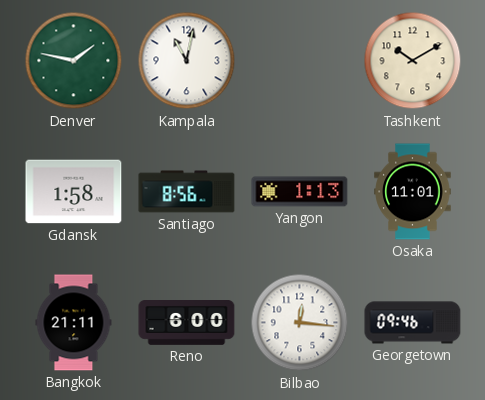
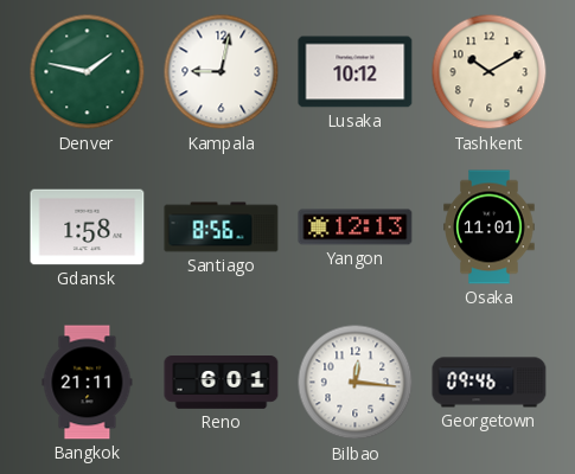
Kampala: 11:02 -> 9:02 (222, 72)
Lusaka: none -> 10:12 (356, 72)
Yangon: 1:13 -> 12:13 (356, 228)
Reno: 6:00 -> 6:01 (222, 383)
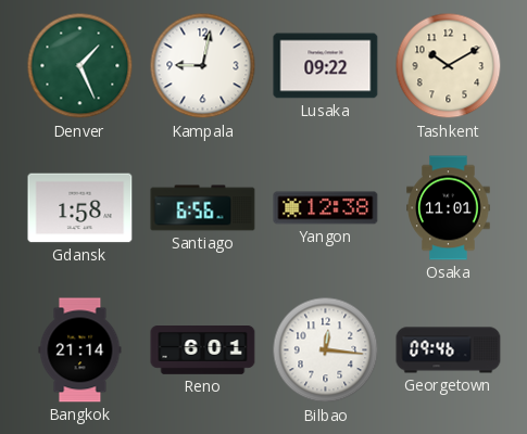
Denver: 1:47 -> 1:26 (80, 66)
Lusaka: 10:12 -> 09:22 (326, 66)
Santiago: 8:56 -> 6:56 (203, 208)
Yangon: 12:13 -> 12:38 (326, 208)
Bangkok: 21:11 -> 21:14 (80, 350)
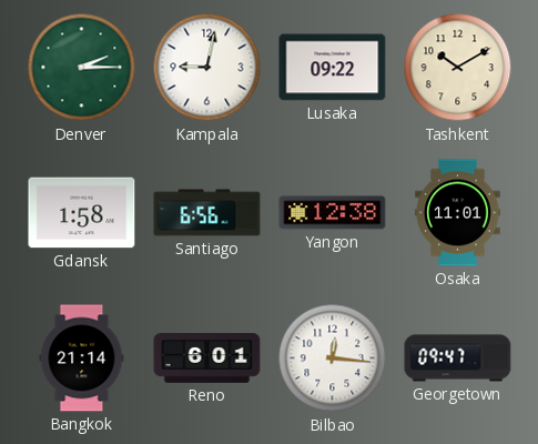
Denver: 1:26 -> 2:15 (82, 68)
Georgetown: 09:46 -> 09:47 (458, 359)
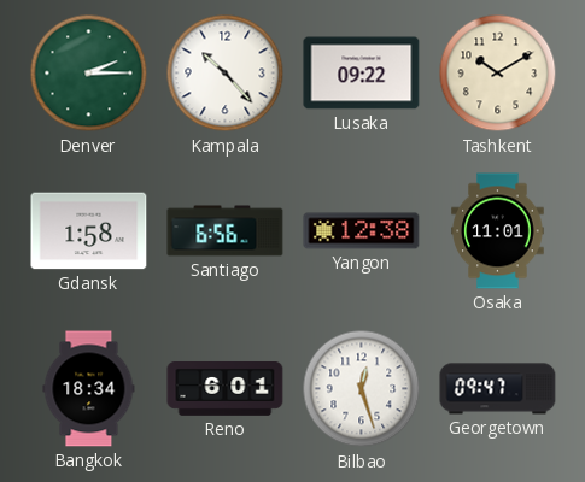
Kampala: 9:02 -> 10:23 (226, 74)
Bangkok: 21:14 -> 18:34 (89, 389)
Bilbao: 12:16 -> 12:27 (362, 389)
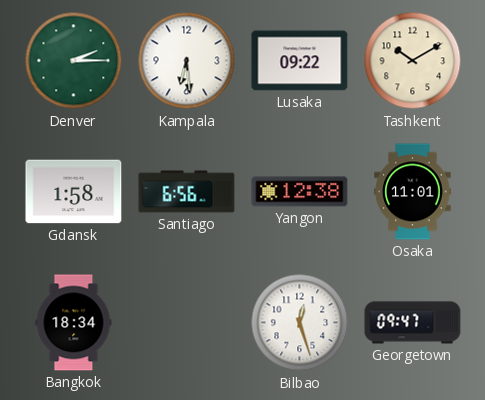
Kampala: 10:23 -> 6:29 (187, 61)
Reno: 6:01 -> none (226, 389)
